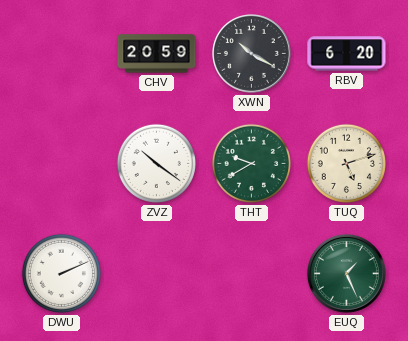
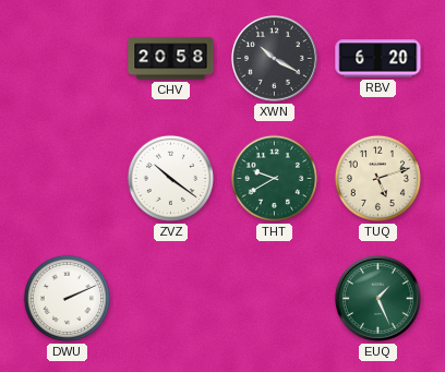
CHV: 20:59 -> 20:58 (171, 59)
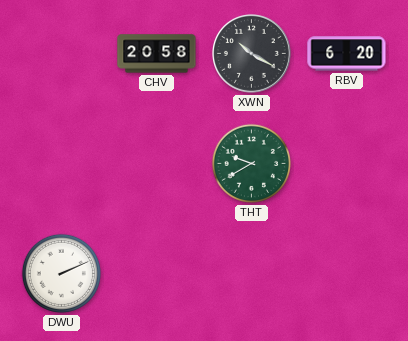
ZVZ: 10:21 -> none (170, 178)
TUQ: 5:12 -> none (377, 178)
EUQ: 1:26 -> none (377, 298)
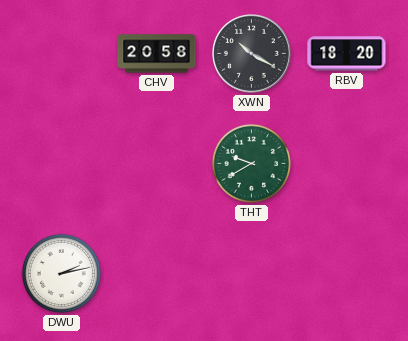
RBV: 6:20 -> 18:20 (347, 54)
DWU: 2:11 -> 2:13 (61, 273)
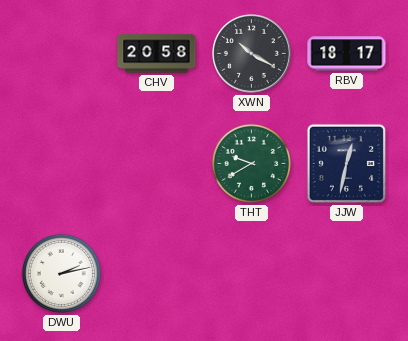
RBV: 18:20 -> 18:17 (347, 54)
JJW: none -> 12:32 (346, 163)
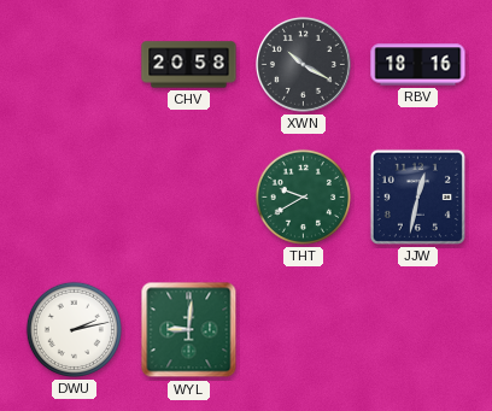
RBV: 18:17 -> 18:16 (418, 65)
WYL: none -> 9:01 (189, 330)
